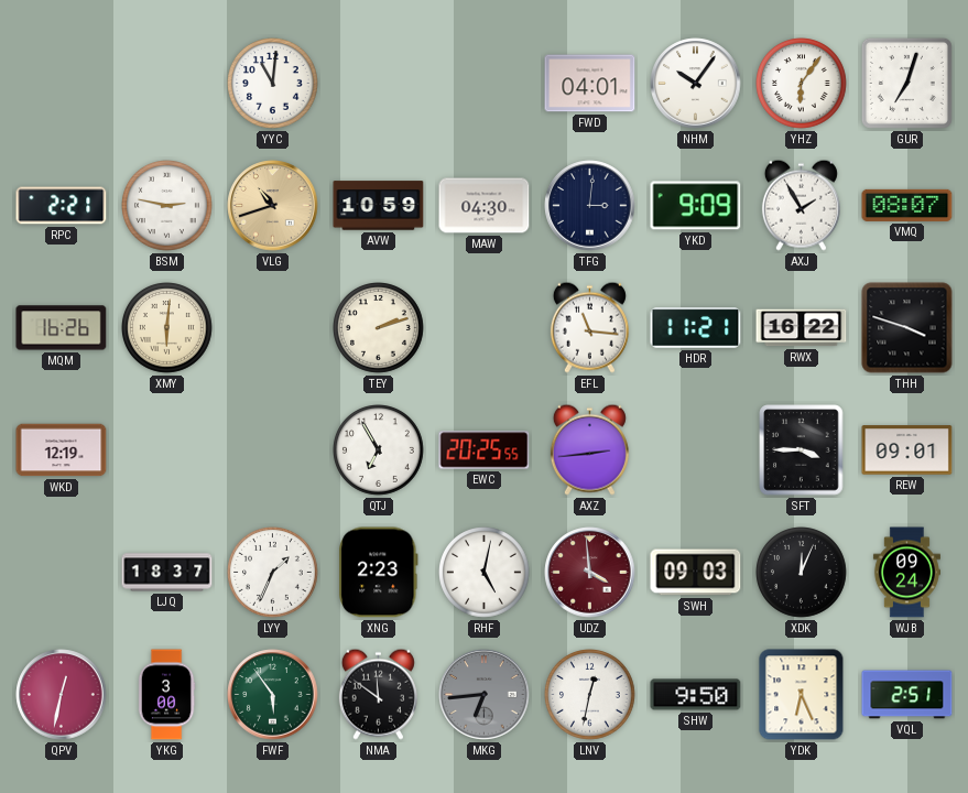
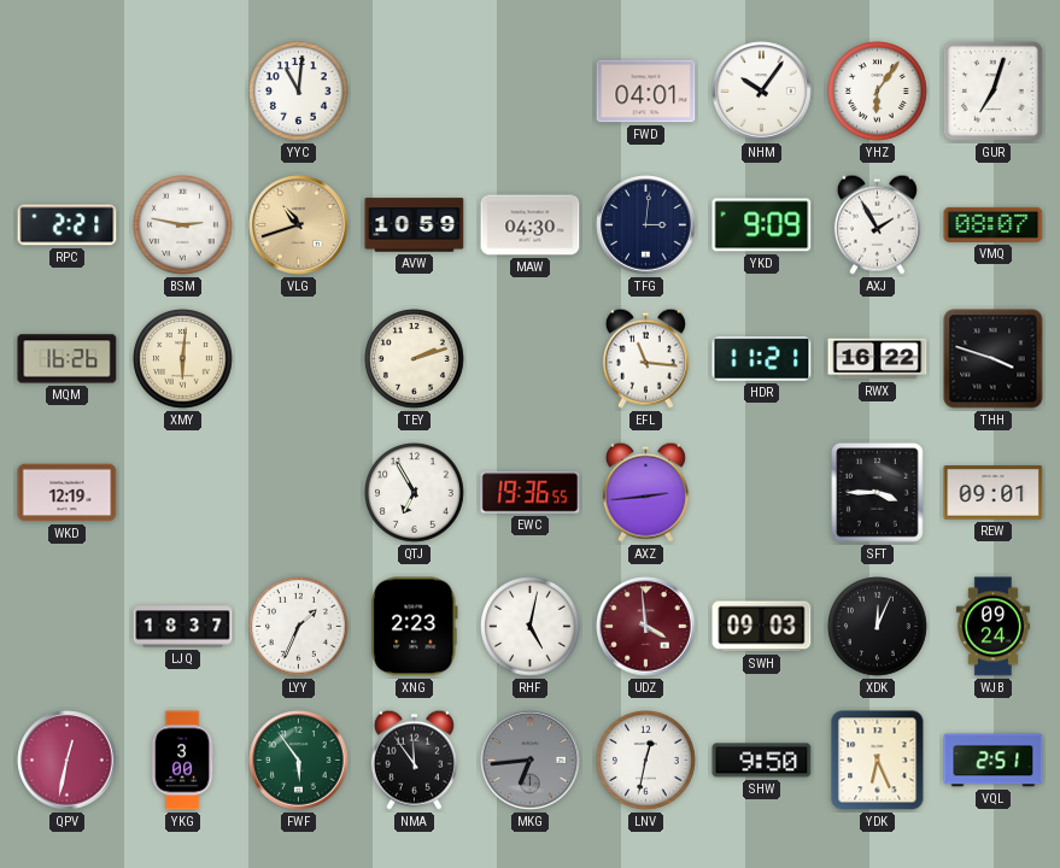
EWC: 20:25 -> 19:36 (531, 493)
NMA: 11:51 -> 11:54 (414, 759)
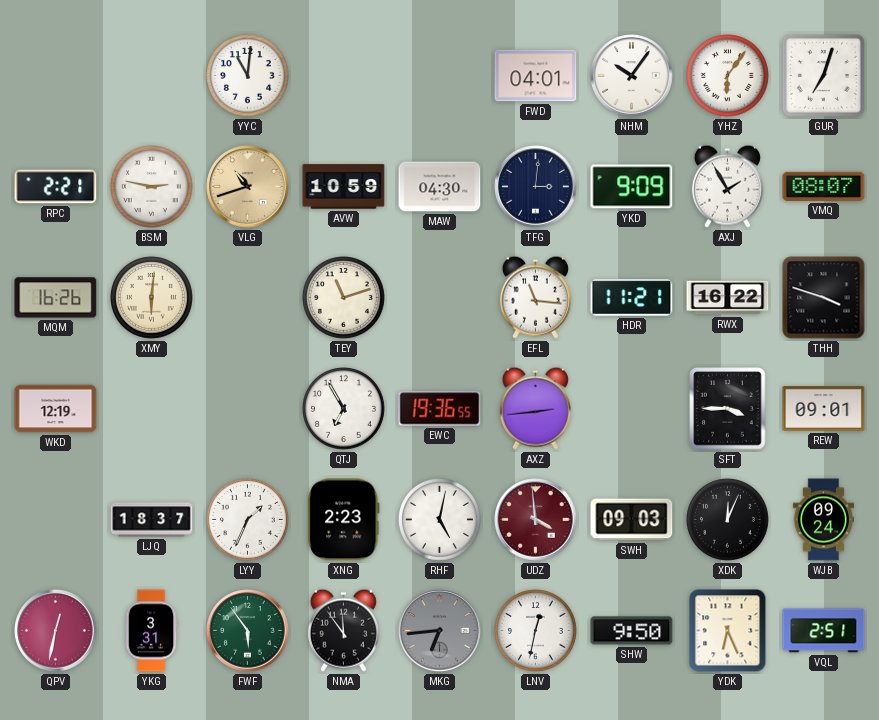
TEY: 2:12 -> 11:12 (344, 298)
YKG: 3:00 -> 3:31 (151, 631)
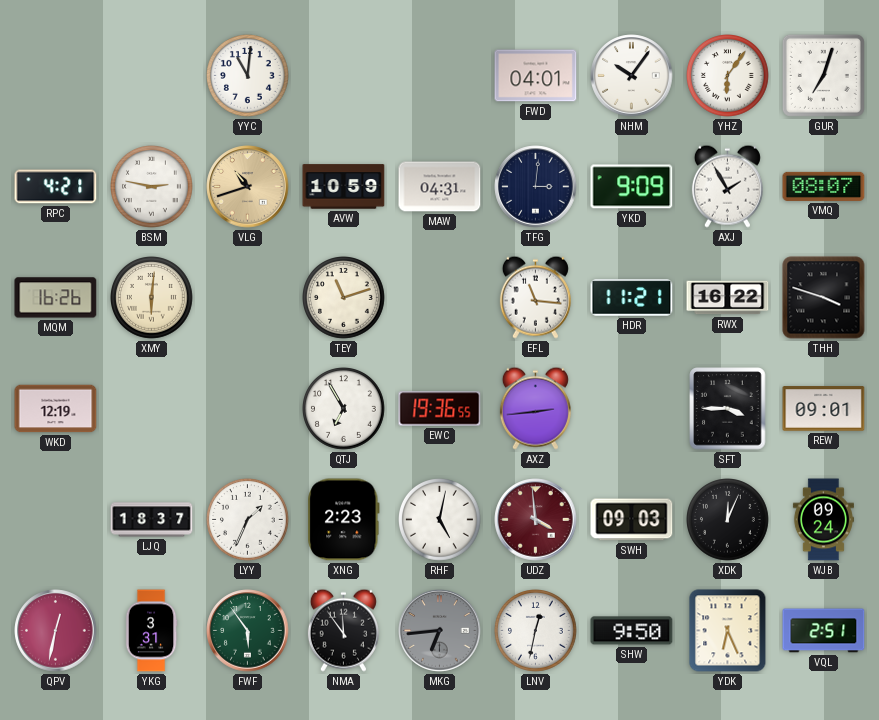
RPC: 2:21 -> 4:21 (56, 187)
MAW: 04:30 -> 04:31 (440, 187)
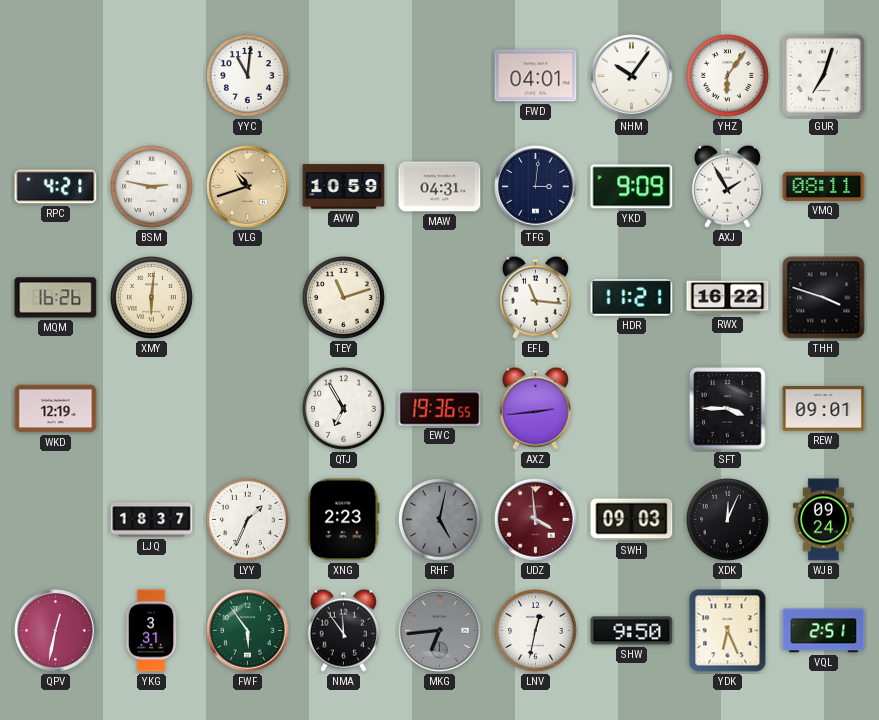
VMQ: 08:07 -> 08:11 (824, 186)
RHF dial: white -> grey (440, 520)
